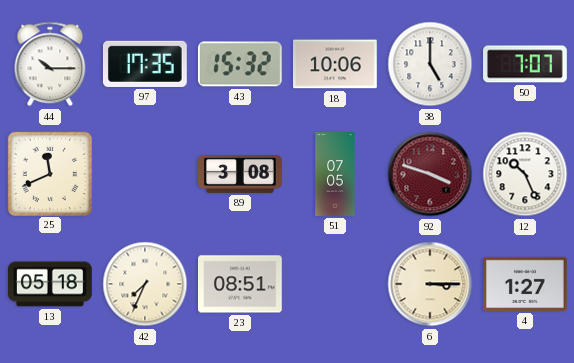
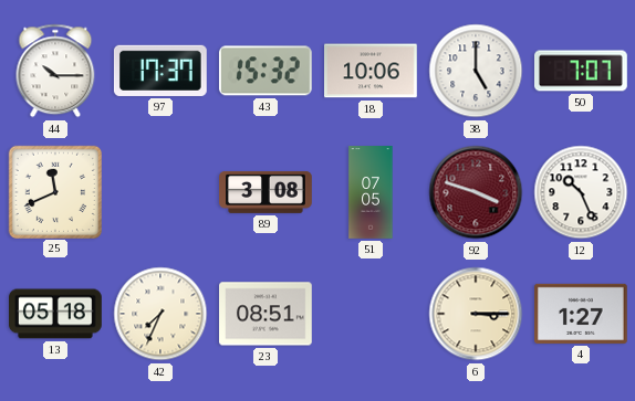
97: 17:35 -> 17:37 (160, 71)
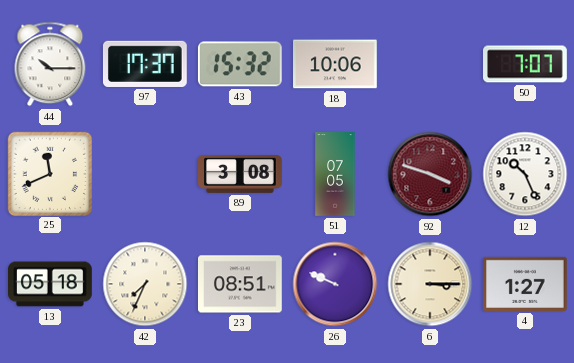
38: 5:00 -> none (476, 71)
26: none -> 9:49 (335, 284)
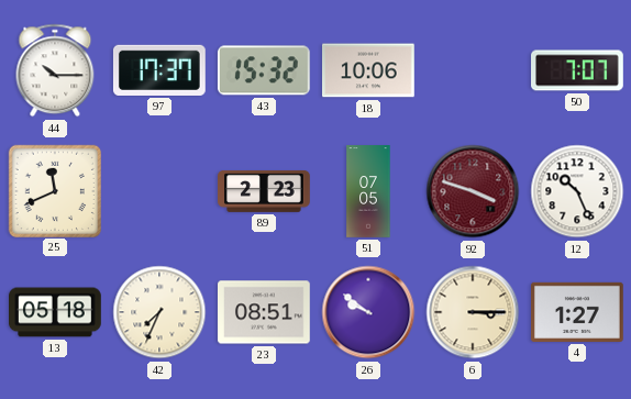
89: 3:08 -> 2:23 (264, 191)
26: 9:49 -> 9:51 (368, 312)
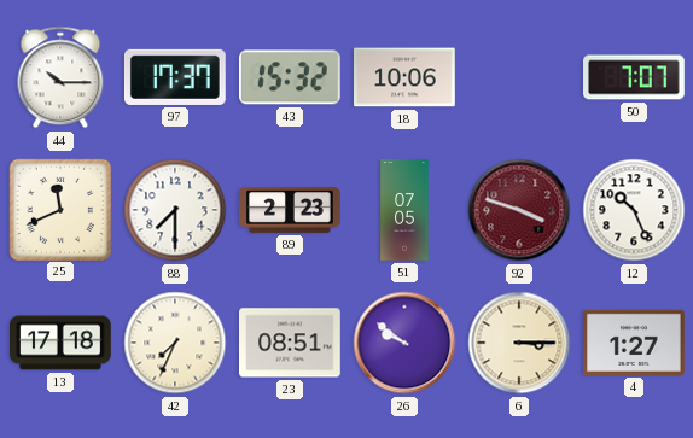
88: none -> 7:30 (175, 210)
13: 05:18 -> 17:18 (62, 343)
